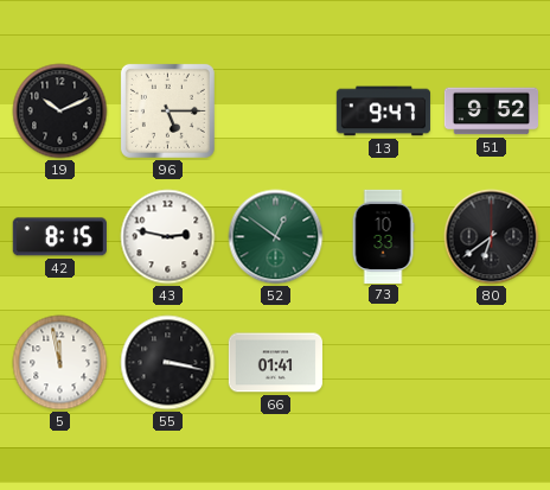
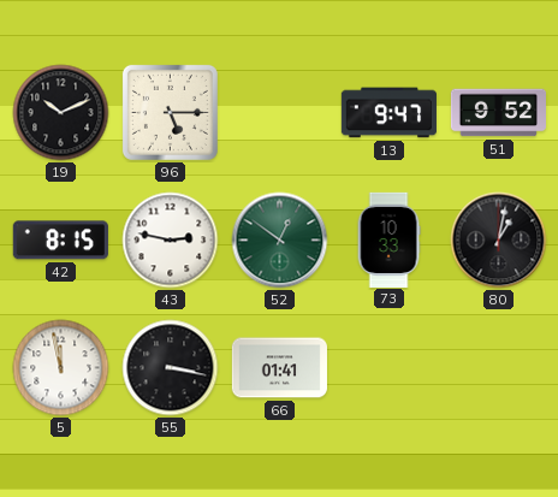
80: 6:39 -> 1:02 (499, 241)
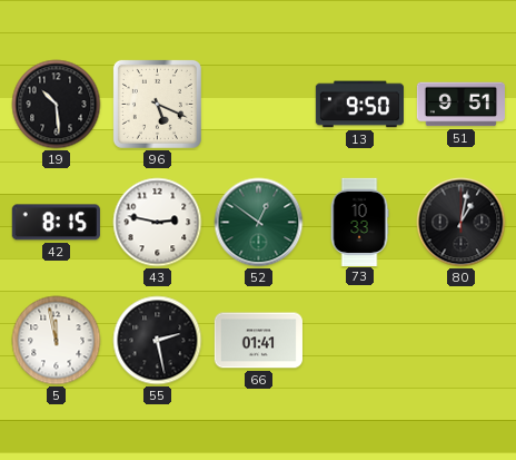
19: 10:11 -> 10:29 (57, 105)
96: 5:15 -> 5:19 (157, 104)
13: 9:47 -> 9:50 (359, 105)
51: 9:52 -> 9:51 (460, 105)
55: 3:17 -> 2:28 (158, 341)
